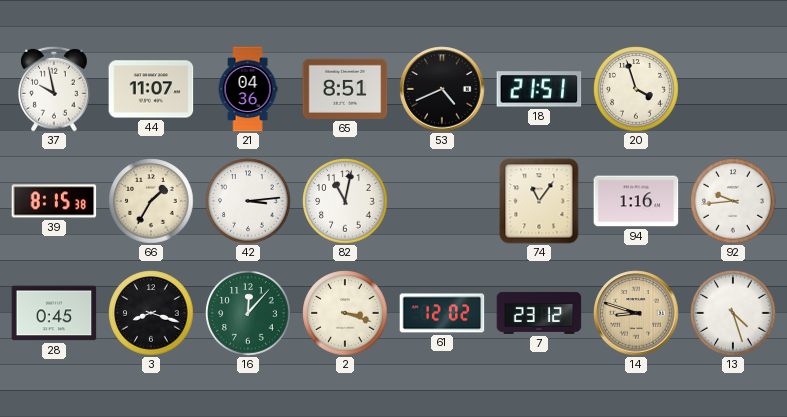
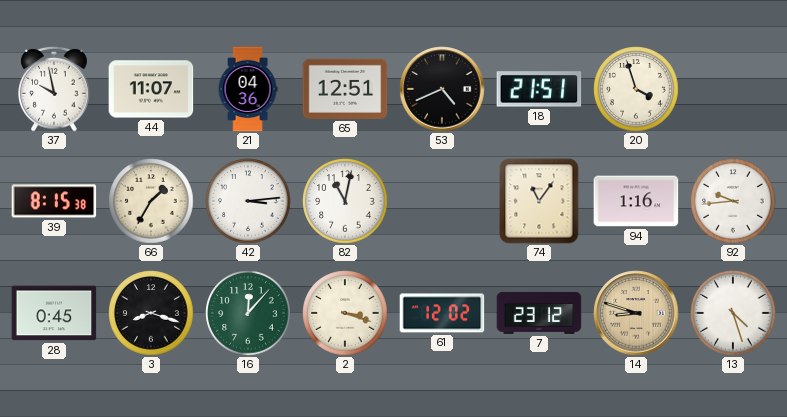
65: 8:51 -> 12:51 (345, 89)
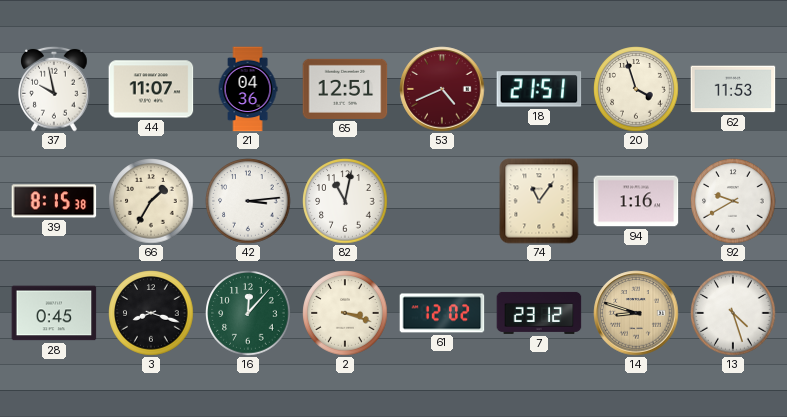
53 dial: black -> burgundy (442, 89)
62: none -> 11:53 (733, 89)
92: 9:44 -> 9:40 (733, 201)
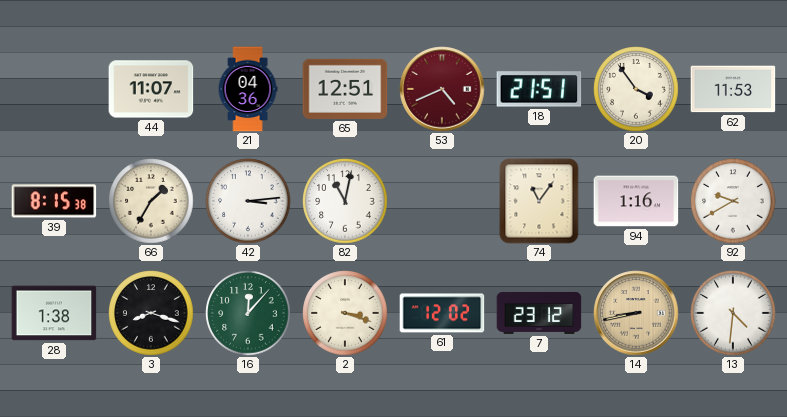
37: 9:58 -> none (54, 89)
20: 3:57 -> 3:54 (636, 89)
28: 0:45 -> 1:38 (54, 313)
14: 8:48 -> 8:43 (636, 313)
13: 4:27 -> 4:31 (733, 313)
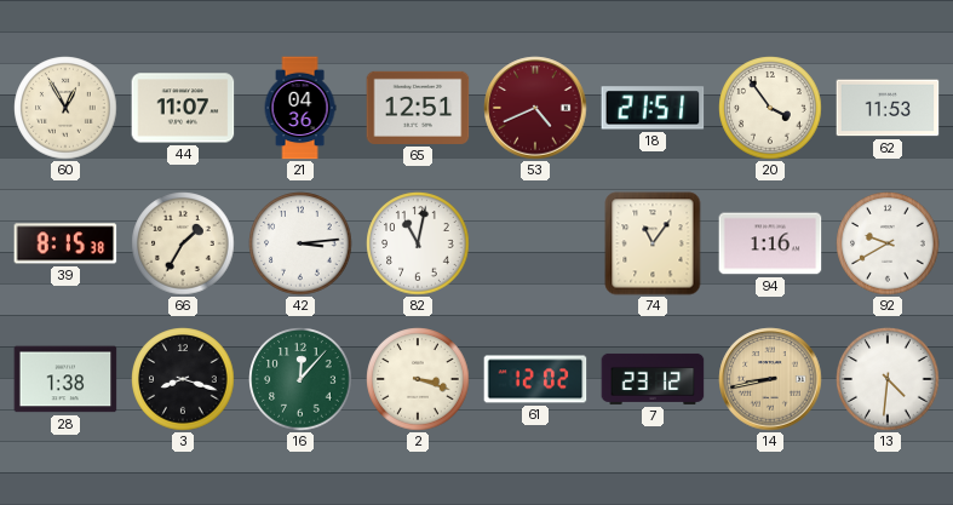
60: none -> 12:55 (65, 108)
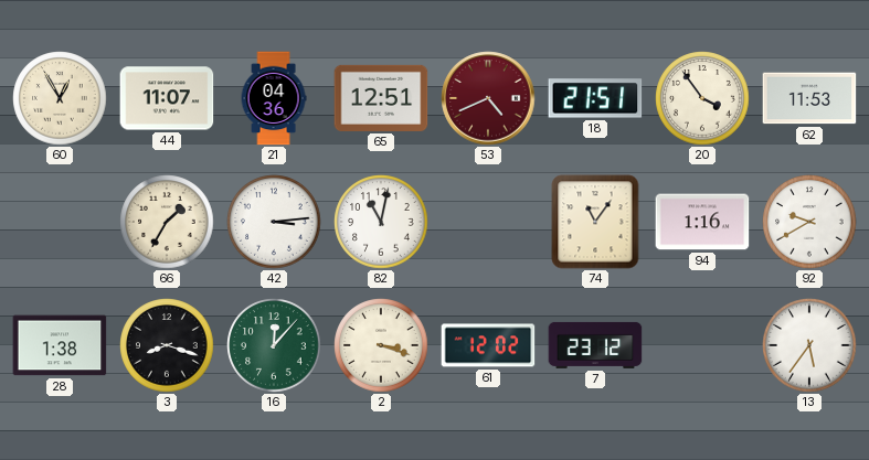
39: 8:15 -> none (65, 243)
14: 8:43 -> none (770, 379)
13: 4:31 -> 5:36 (809, 345)
